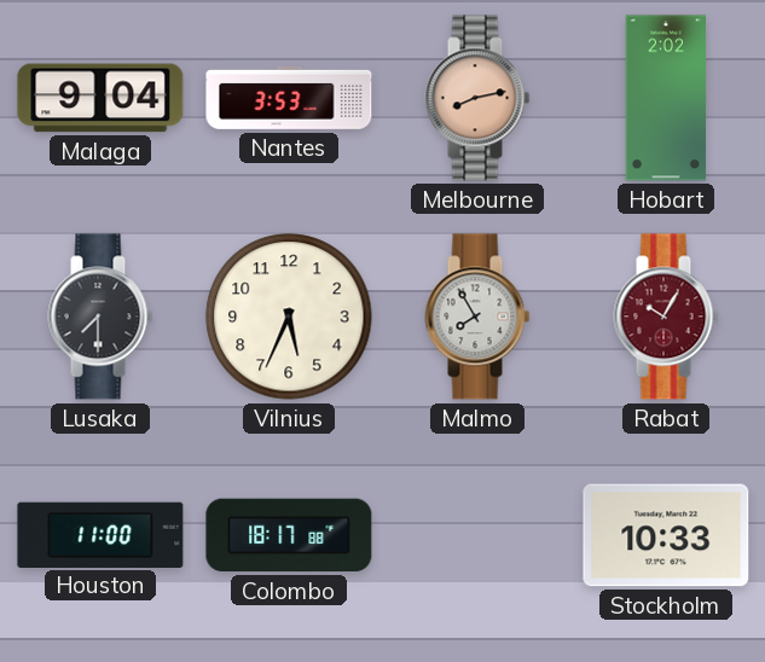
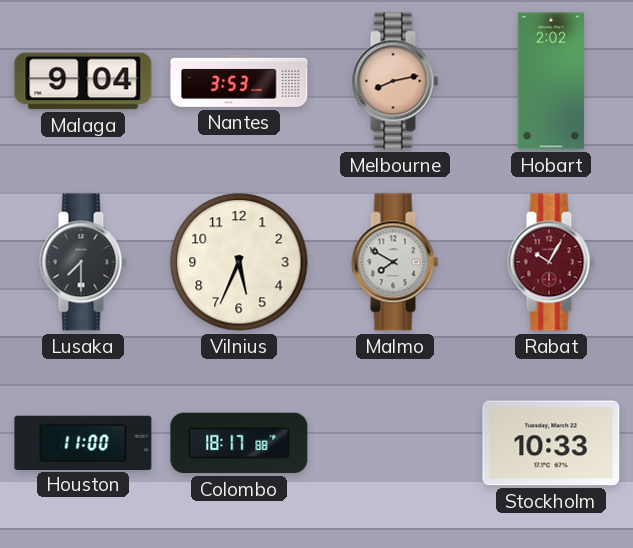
Malmo: 7:55 -> 7:50 (395, 262)
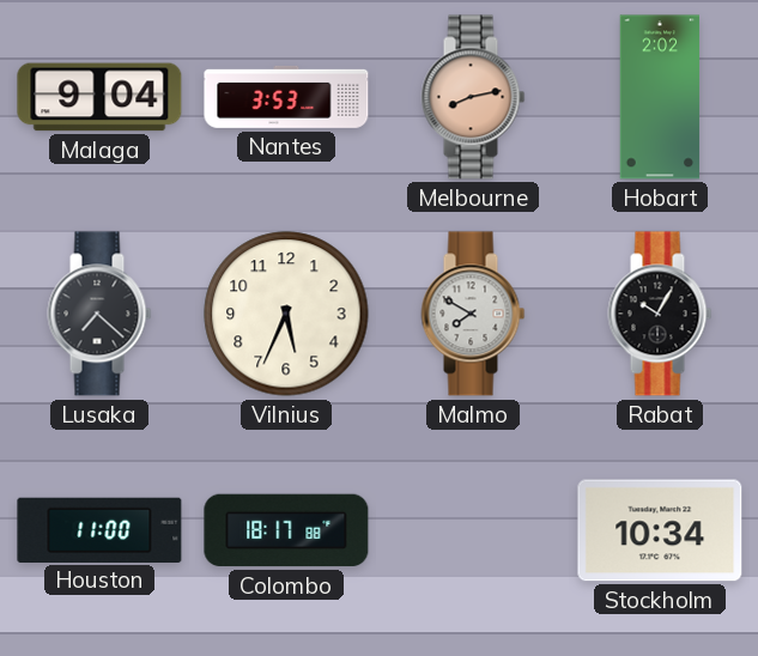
Lusaka: 7:30 -> 7:22 (99, 314)
Rabat dial: burgundy -> black (660, 314)
Stockholm: 10:33 -> 10:34 (660, 530)
